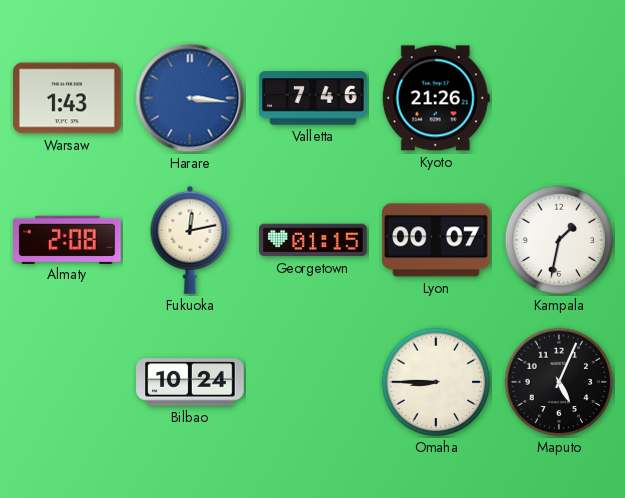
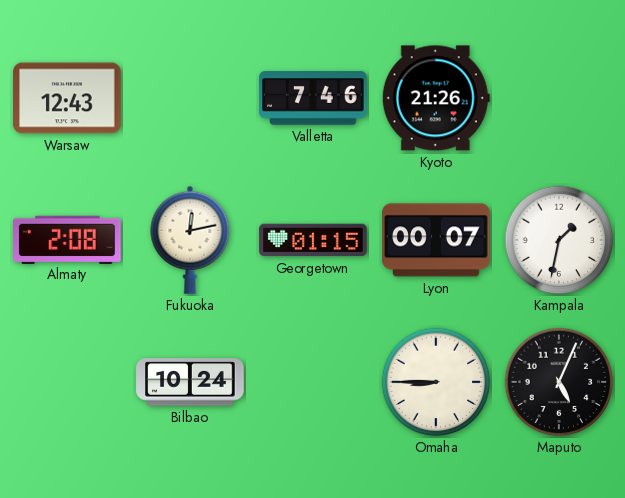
Warsaw: 1:43 -> 12:43 (67, 98)
Harare: 3:16 -> none (190, 98)
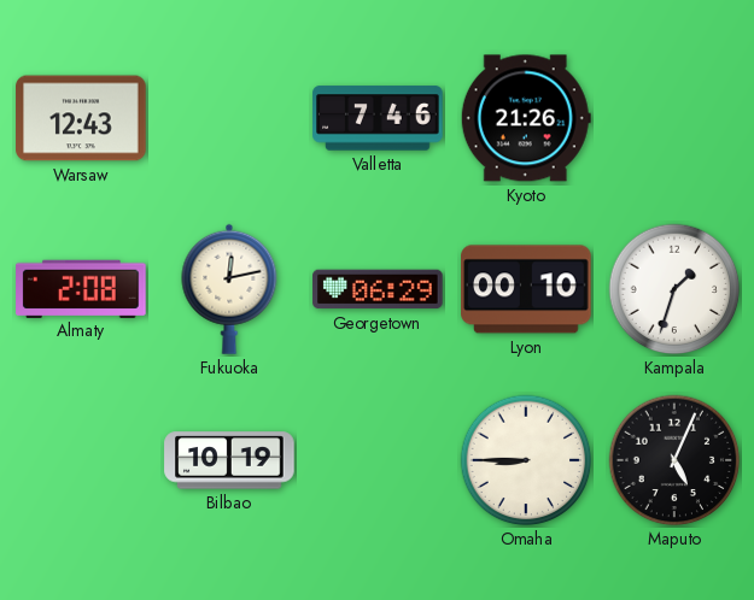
Georgetown: 01:15 -> 06:29 (378, 289)
Lyon: 00:07 -> 00:10 (526, 289)
Kampala: 1:32 -> 1:33 (674, 289)
Bilbao: 10:24 -> 10:19 (229, 460)
